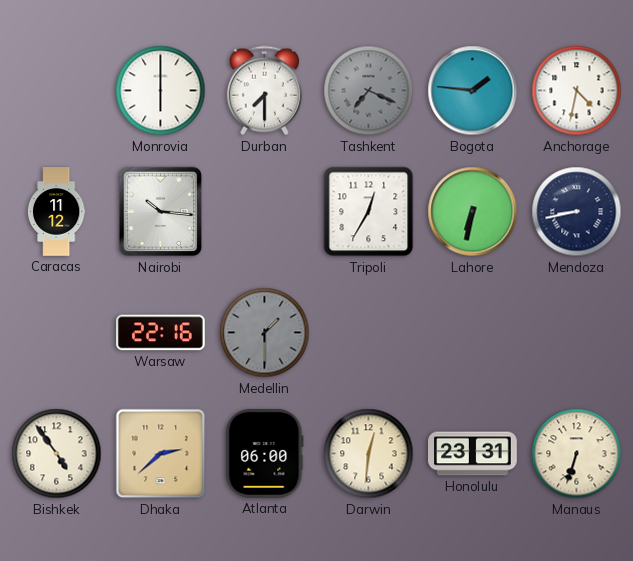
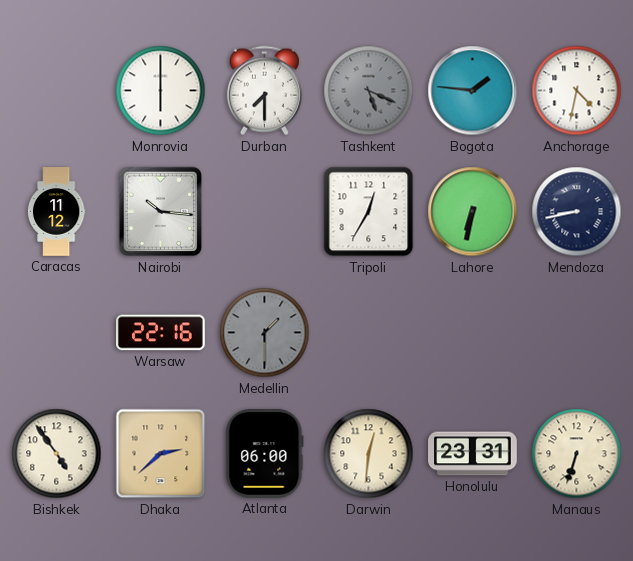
Tashkent: 7:19 -> 5:19 (369, 91)
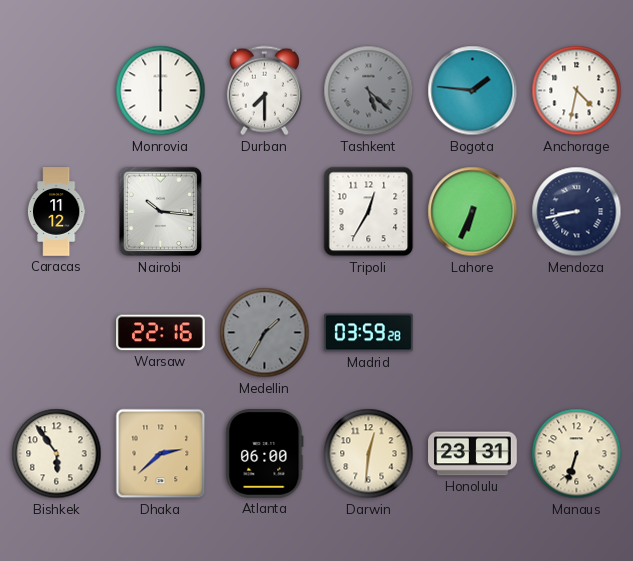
Tashkent: 5:19 -> 5:22 (369, 91)
Lahore: 6:32 -> 6:34 (473, 212)
Medellin: 1:30 -> 1:35 (265, 333)
Madrid: none -> 03:59 (369, 333)
Bishkek: 4:54 -> 5:54 (57, 454)
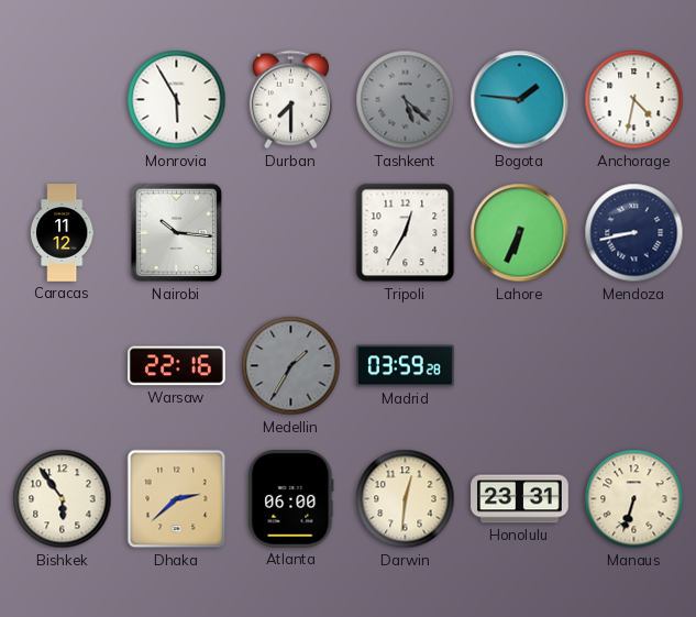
Monrovia: 6:00 -> 5:55 (177, 100)
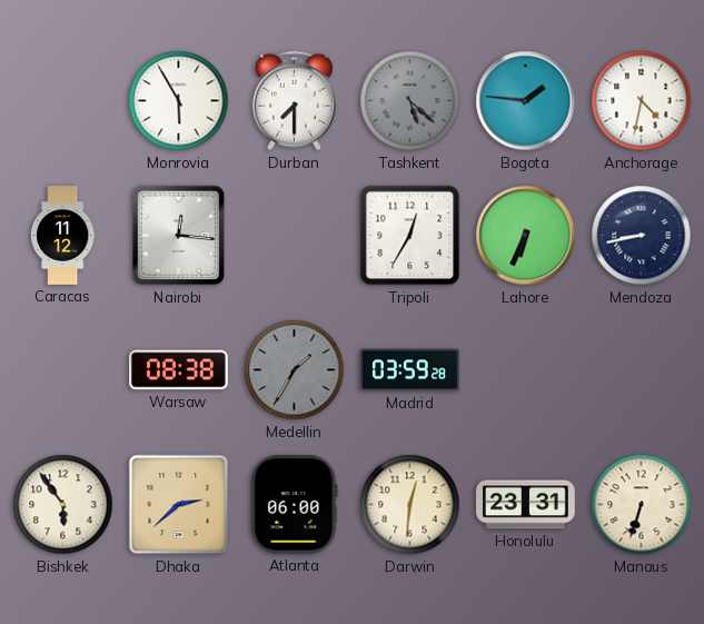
Nairobi: 10:16 -> 12:16 (179, 236)
Warsaw: 22:16 -> 08:38 (179, 370)
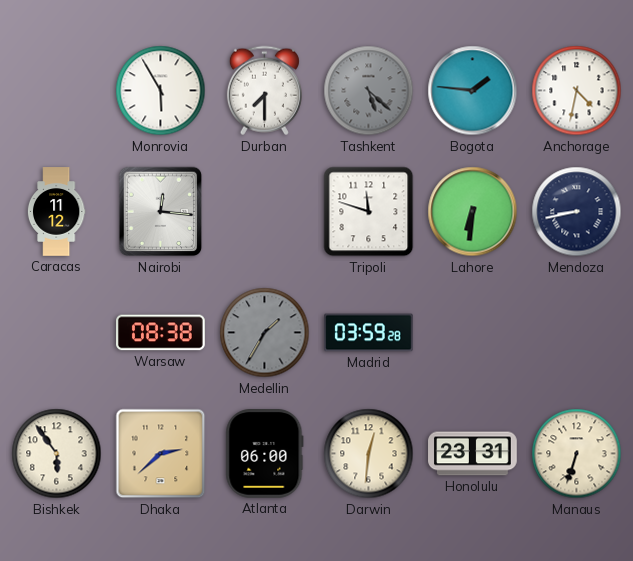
Tripoli: 12:35 -> 11:48 (369, 212)
Lahore: 6:34 -> 6:31 (473, 212)
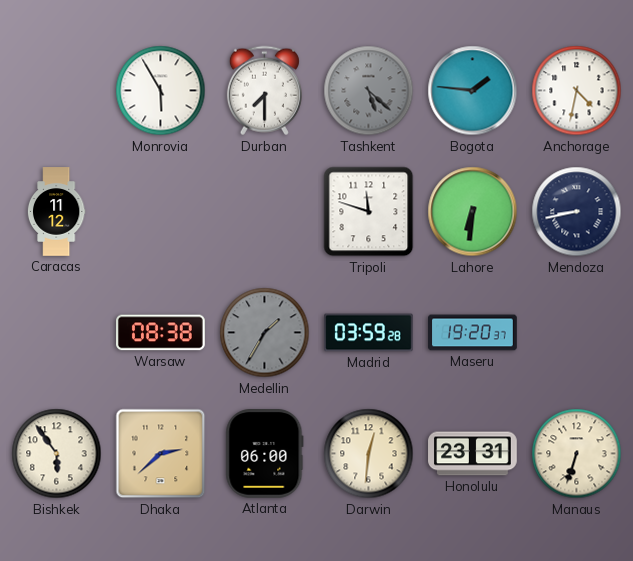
Nairobi: 12:16 -> none (161, 212)
Maseru: none -> 19:20 (473, 333)
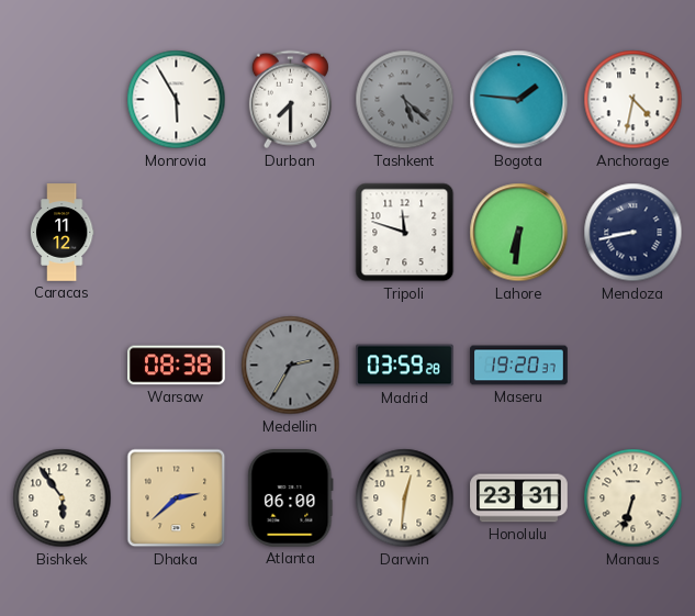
Medellin: 1:35 -> 2:35 (291, 366)
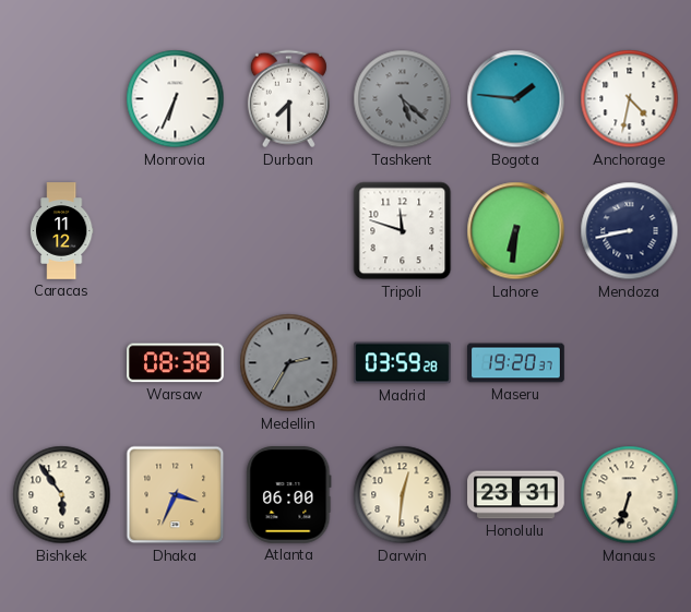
Monrovia: 5:55 -> 6:34 (176, 99)
Dhaka: 2:38 -> 3:34 (176, 495)
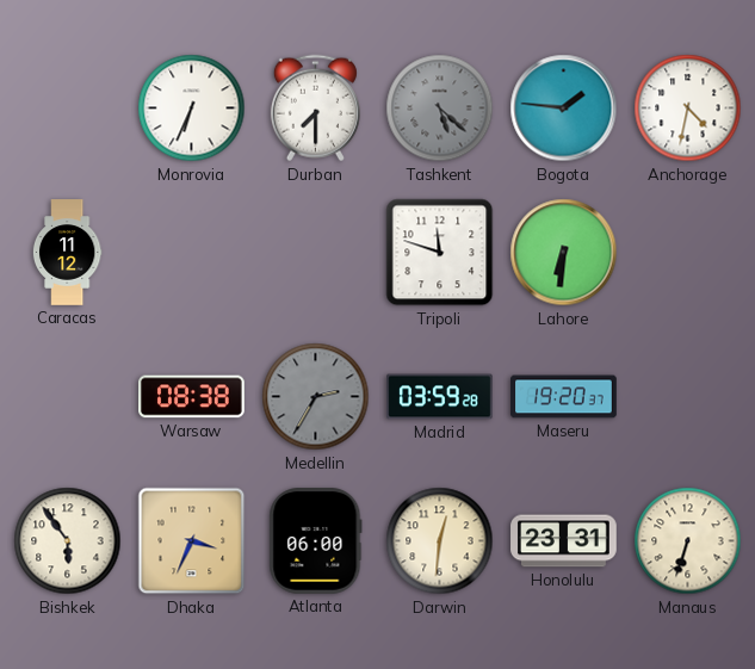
Mendoza: 8:43 -> none (630, 231)
